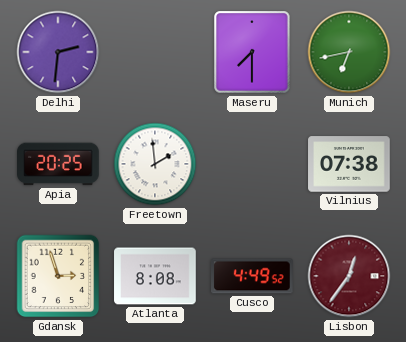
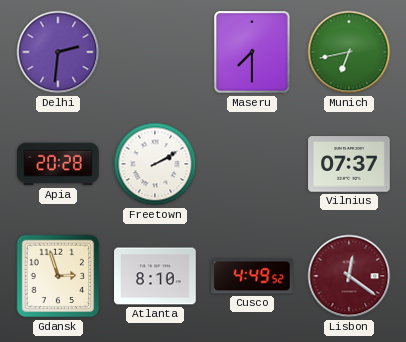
Apia: 20:25 -> 20:28 (59, 164)
Freetown: 1:59 -> 2:10 (155, 164)
Vilnius: 07:38 -> 07:37 (349, 164)
Atlanta: 8:08 -> 8:10 (155, 276)
Lisbon: 12:36 -> 12:21 (349, 276)
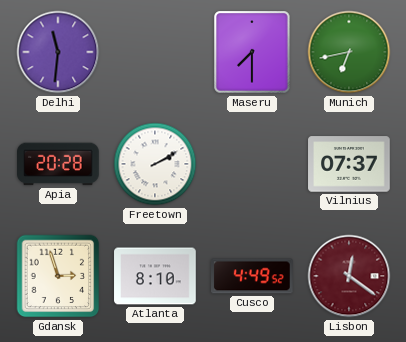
Delhi: 2:31 -> 11:31 (58, 52)
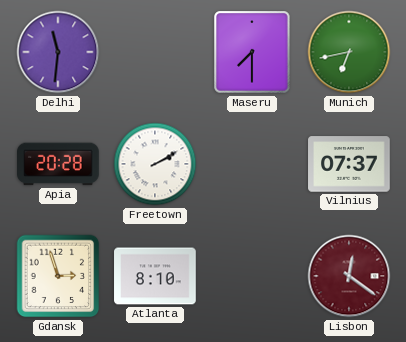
Cusco: 4:49 -> none (253, 276)
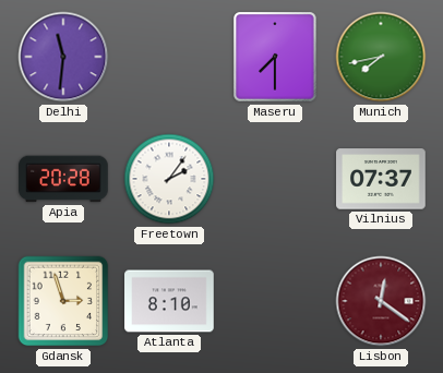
Munich: 6:43 -> 7:43 (381, 57)
Freetown: 2:10 -> 2:06 (169, 179)
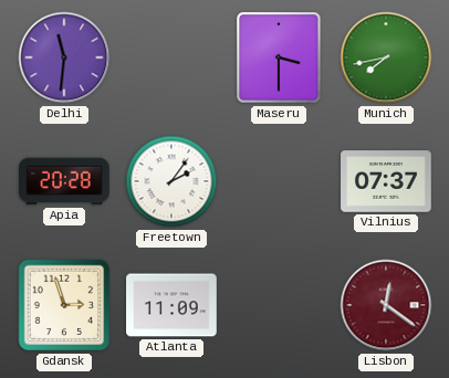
Maseru: 7:30 -> 3:30 (279, 57)
Atlanta: 8:10 -> 11:09 (171, 305)
